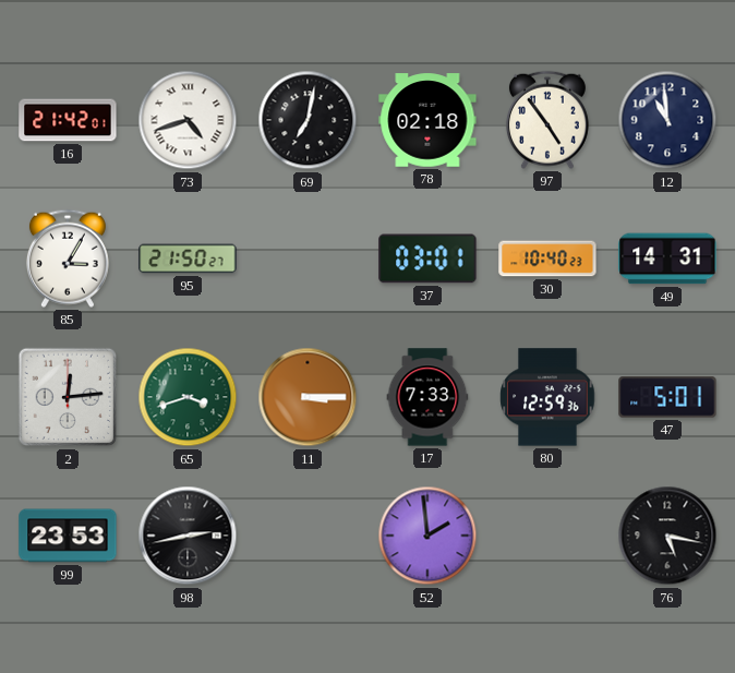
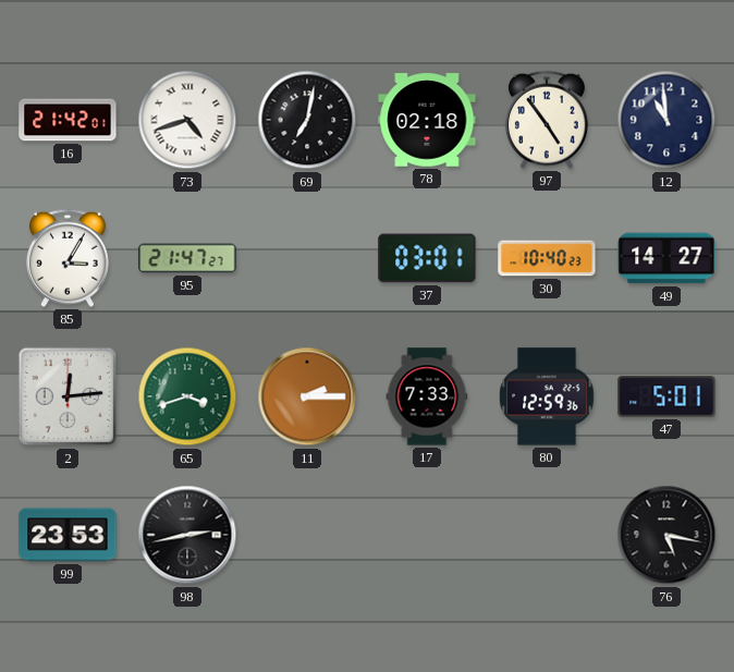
95: 21:50 -> 21:47 (187, 258)
49: 14:31 -> 14:27 (666, 258)
11: 3:15 -> 2:15 (307, 396)
52: 1:59 -> none (427, 536)
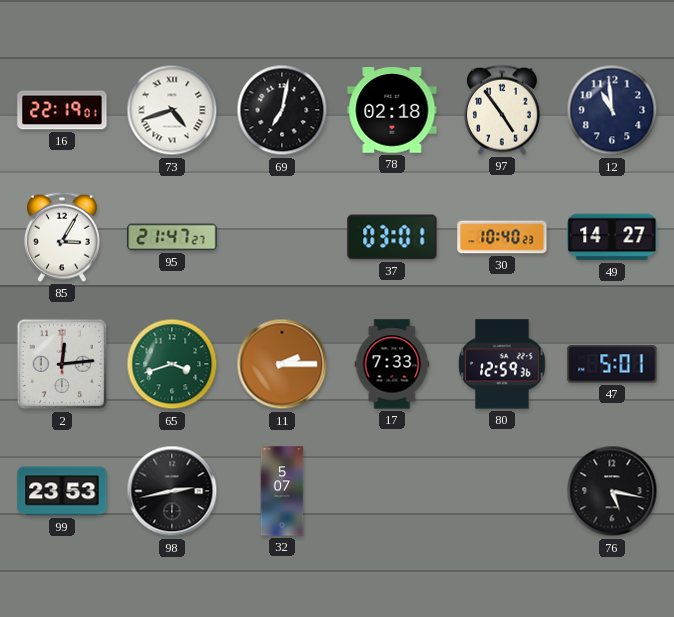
16: 21:42 -> 22:19 (62, 110)
32: none -> 5:07 (282, 491)
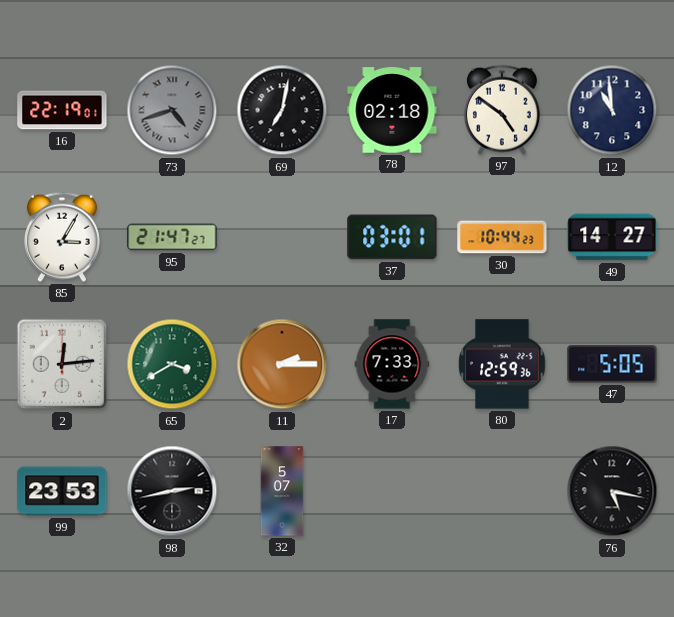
73 dial: white -> grey (172, 110)
97: 4:54 -> 4:51 (502, 110)
30: 10:40 -> 10:44 (502, 237)
65: 3:42 -> 3:40 (172, 364)
47: 5:01 -> 5:05 (612, 364)
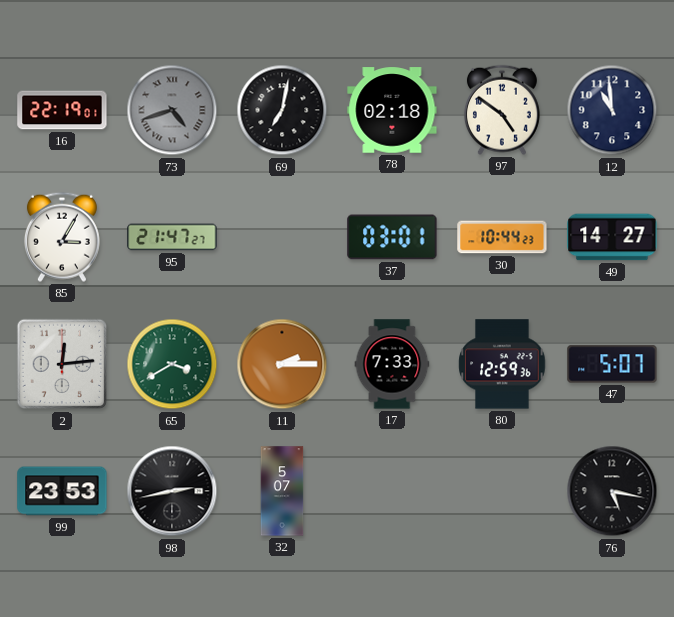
47: 5:05 -> 5:07 (612, 364)
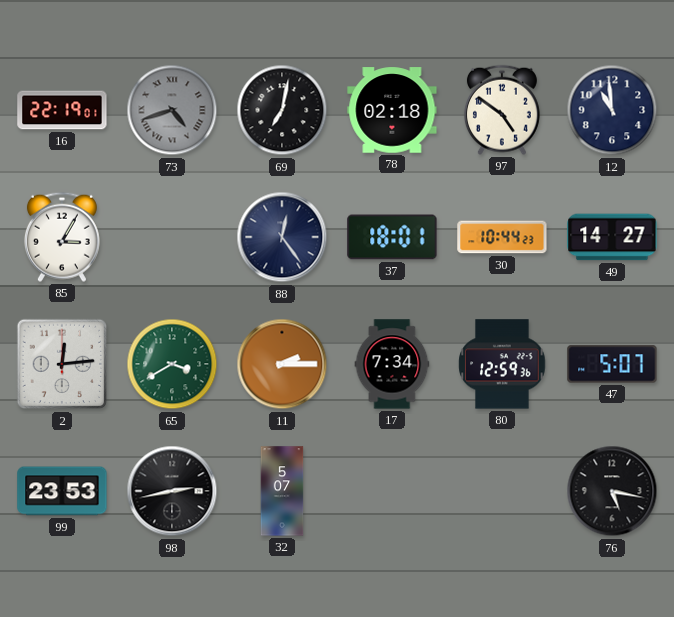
95: 21:47 -> none (172, 237)
88: none -> 12:24 (282, 237)
37: 03:01 -> 18:01 (392, 237)
17: 7:33 -> 7:34 (392, 364)
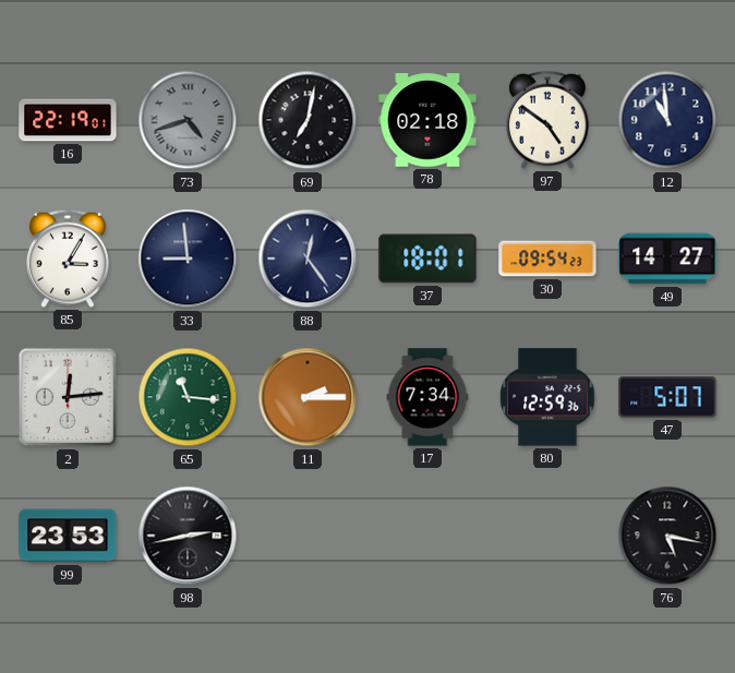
33: none -> 8:59 (188, 259)
30: 10:44 -> 09:54 (547, 259)
65: 3:40 -> 11:16 (188, 397)
32: 5:07 -> none (282, 491)
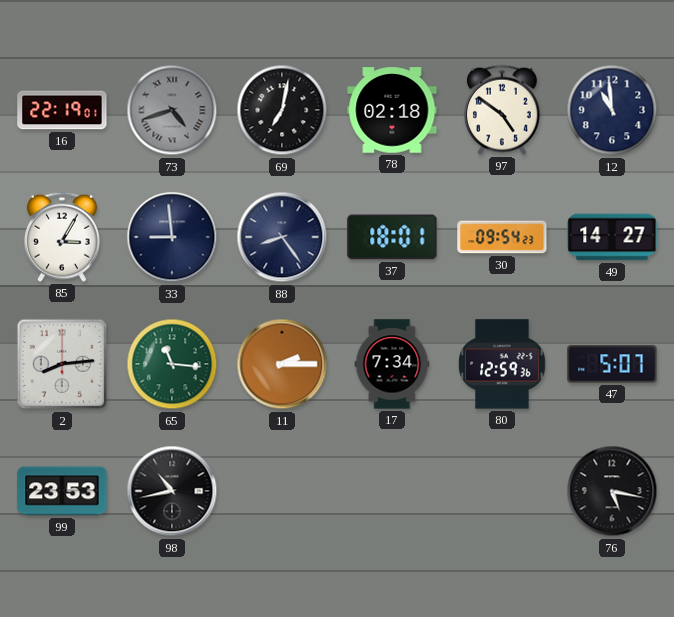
88: 12:24 -> 8:24 (282, 237)
2: 12:14 -> 8:14 (62, 364)
98: 2:43 -> 10:43 (172, 491)
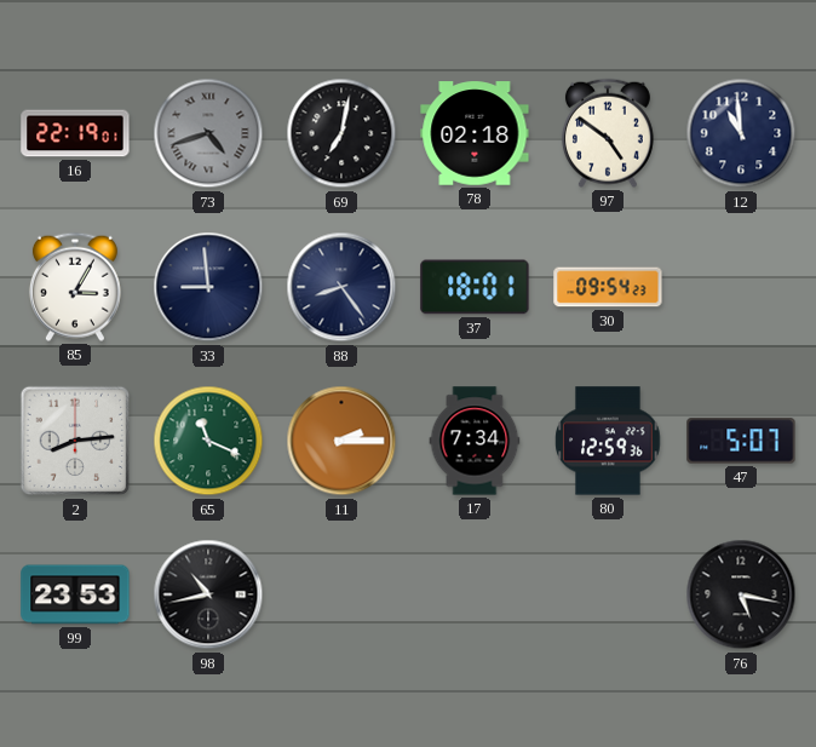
49: 14:27 -> none (612, 237)
65: 11:16 -> 11:19 (208, 441)
